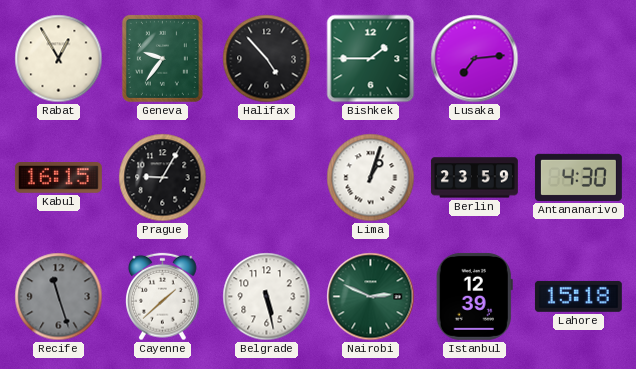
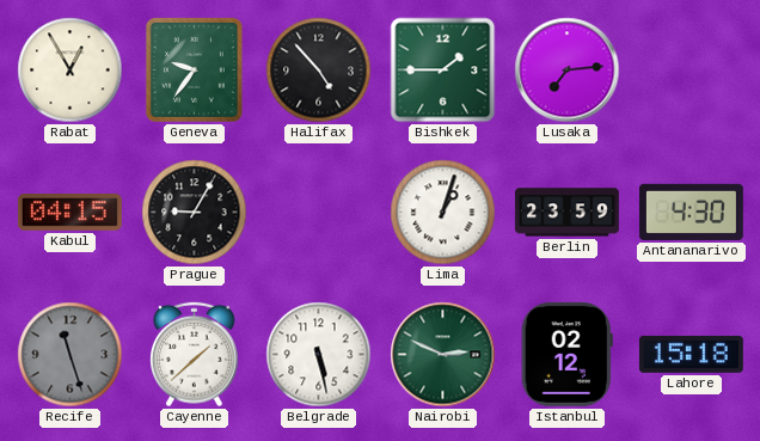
Kabul: 16:15 -> 04:15 (69, 213)
Istanbul: 12:39 -> 02:12 (566, 354)
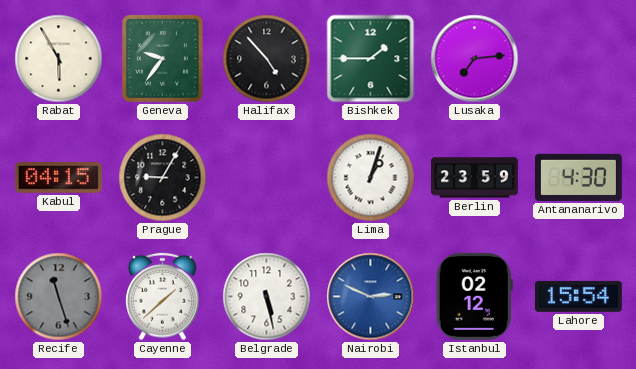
Rabat: 12:55 -> 5:55 (59, 59)
Nairobi dial: green -> blue (371, 297)
Lahore: 15:18 -> 15:54 (578, 296)
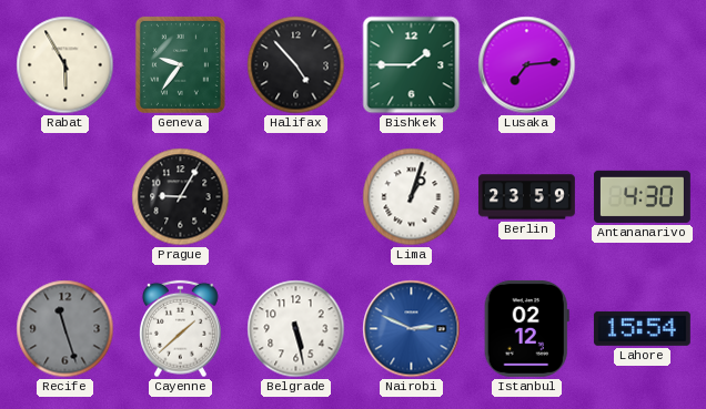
Kabul: 04:15 -> none (58, 178)
